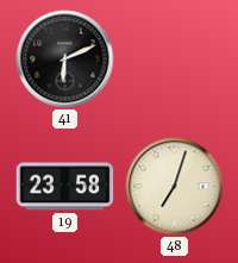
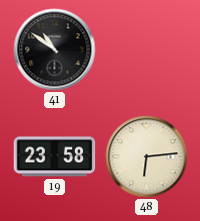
41: 6:11 -> 10:51 (55, 50)
48: 7:03 -> 6:14 (147, 157)
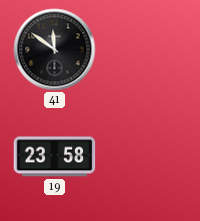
41: 10:51 -> 11:51 (55, 50)
48: 6:14 -> none (147, 157)
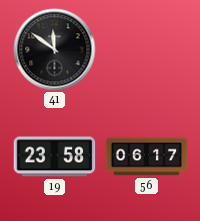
56: none -> 06:17 (147, 157)
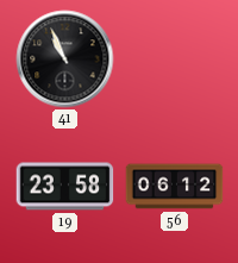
41: 11:51 -> 10:56 (65, 60)
56: 06:17 -> 06:12 (175, 187)
